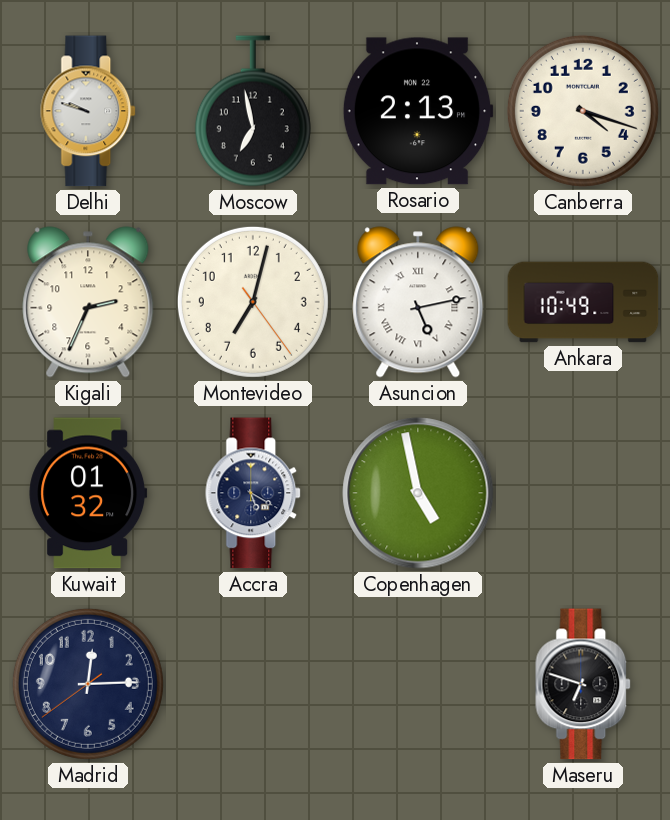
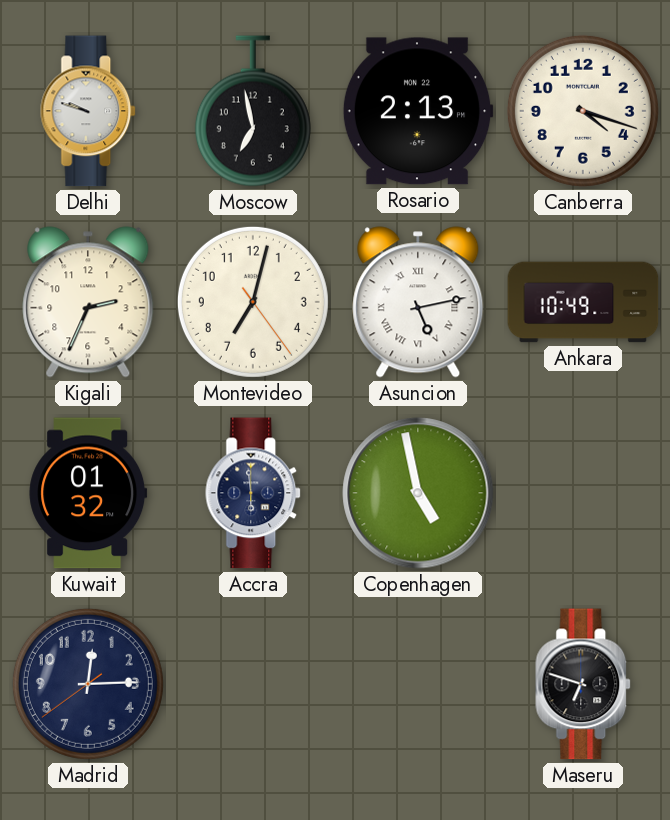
Accra: 5:20 -> 5:59 (254, 493)
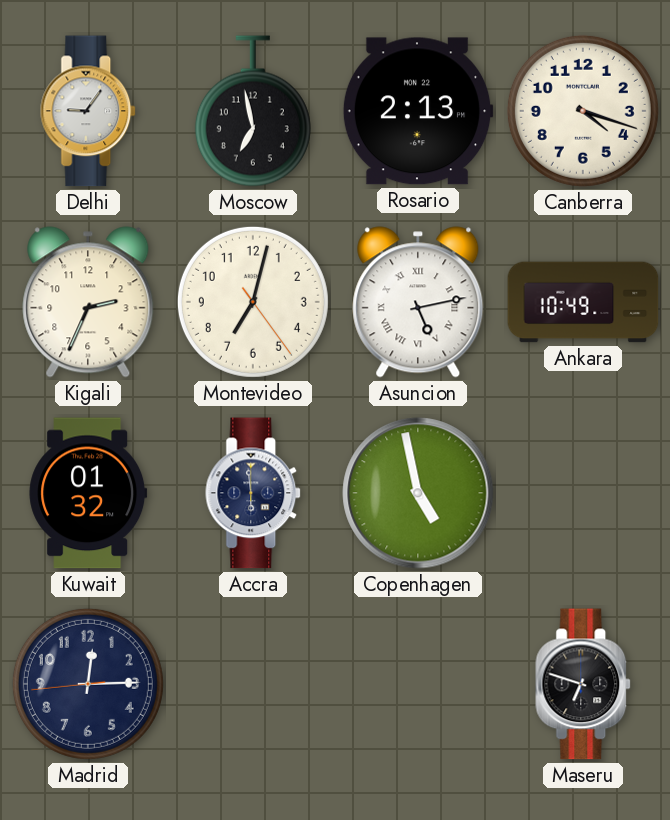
Delhi: 9:48 -> 9:06 (89, 111)
Madrid: 12:14:39 -> 12:14:44 (88, 684)
